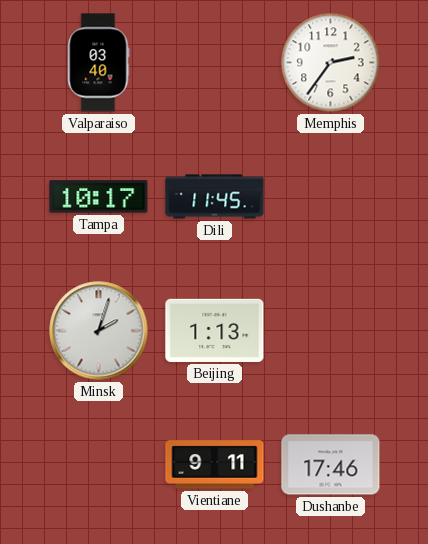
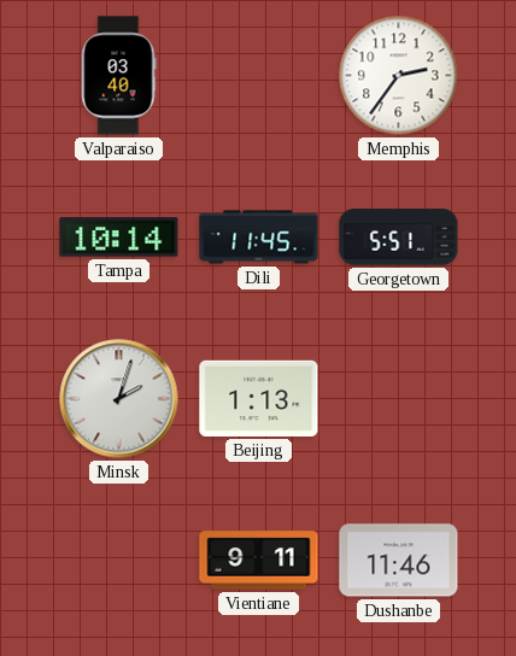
Tampa: 10:17 -> 10:14 (119, 238)
Georgetown: none -> 5:51 (399, 238)
Dushanbe: 17:46 -> 11:46 (399, 561)
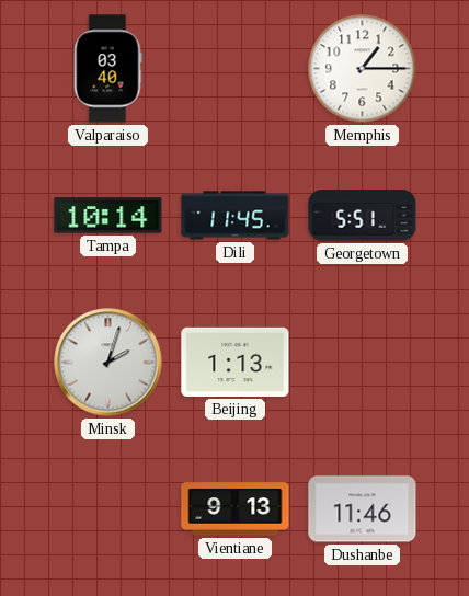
Memphis: 2:36 -> 1:15 (363, 69)
Vientiane: 9:11 -> 9:13 (236, 509)
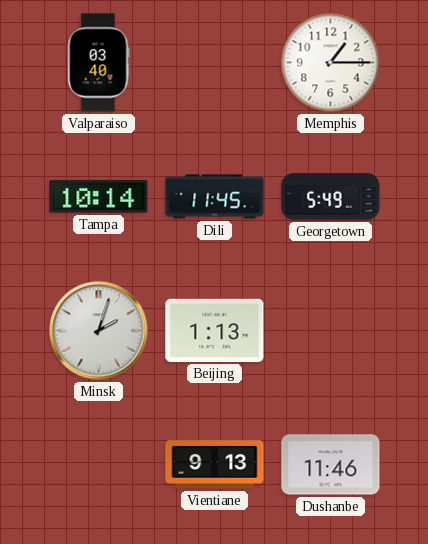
Georgetown: 5:51 -> 5:49 (331, 197)
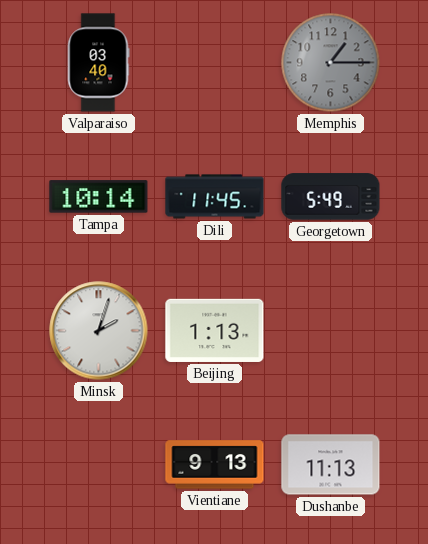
Memphis dial: white -> grey (331, 63)
Dushanbe: 11:46 -> 11:13 (331, 465)
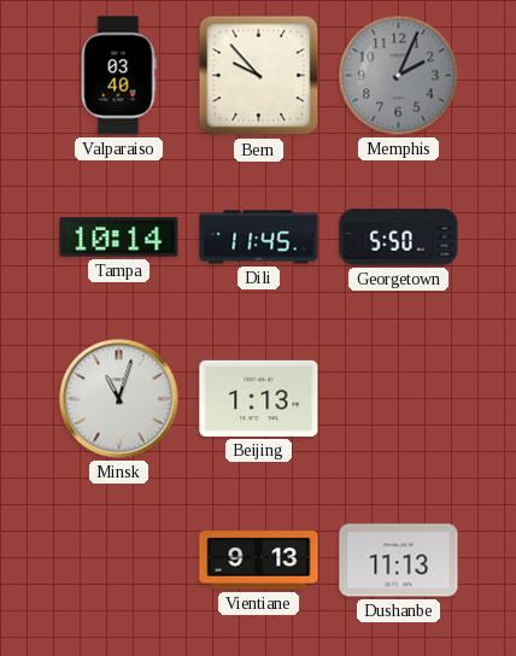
Bern: none -> 9:53 (259, 76)
Memphis: 1:15 -> 2:04 (399, 76)
Georgetown: 5:49 -> 5:50 (399, 238)
Minsk: 2:03 -> 11:03 (119, 399)
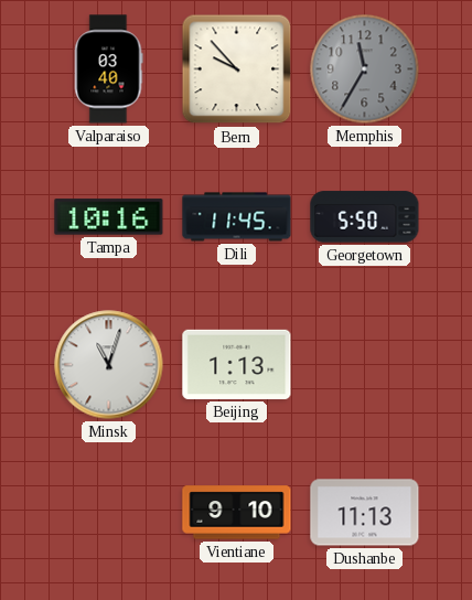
Memphis: 2:04 -> 11:35 (365, 69)
Tampa: 10:14 -> 10:16 (109, 217)
Vientiane: 9:13 -> 9:10 (237, 513)
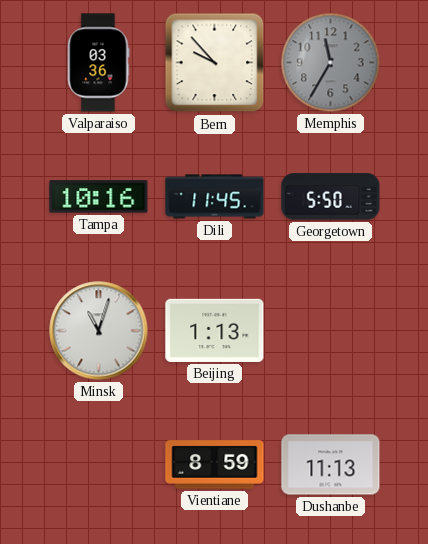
Valparaiso: 03:40 -> 03:36 (98, 63)
Vientiane: 9:10 -> 8:59 (215, 465)
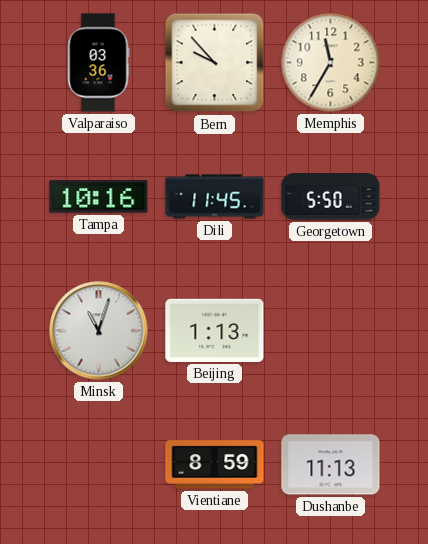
Memphis dial: grey -> cream (331, 63)
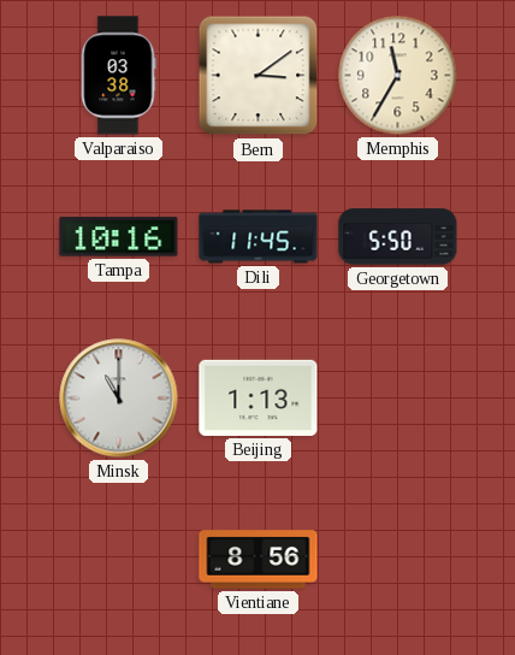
Valparaiso: 03:36 -> 03:38 (118, 76)
Bern: 9:53 -> 3:09 (259, 76)
Minsk: 11:03 -> 11:00 (119, 399)
Vientiane: 8:59 -> 8:56 (259, 560)
Dushanbe: 11:13 -> none (331, 465)
